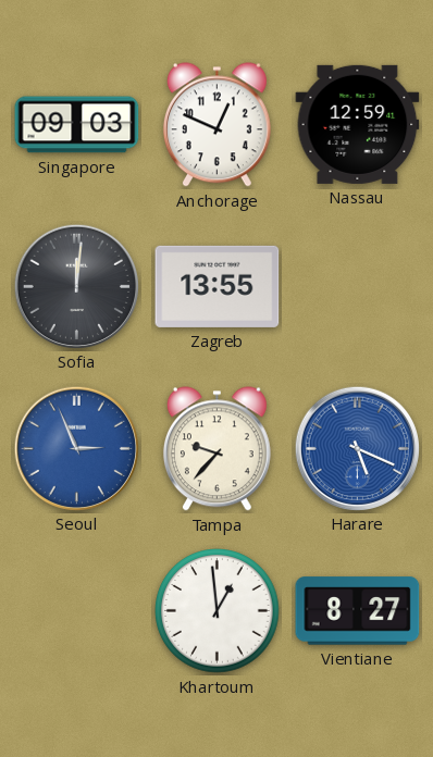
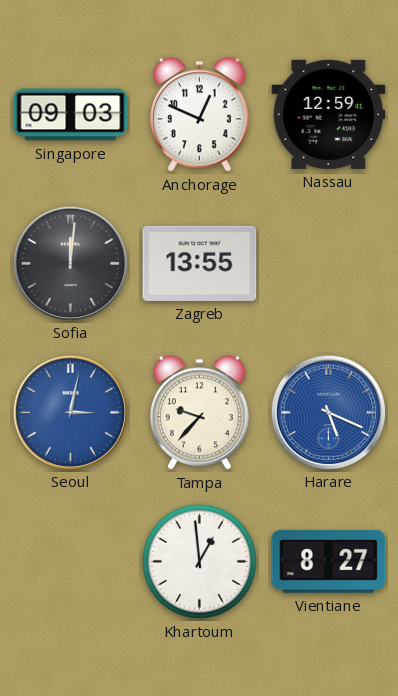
Seoul: 2:56 -> 3:02 (70, 412)
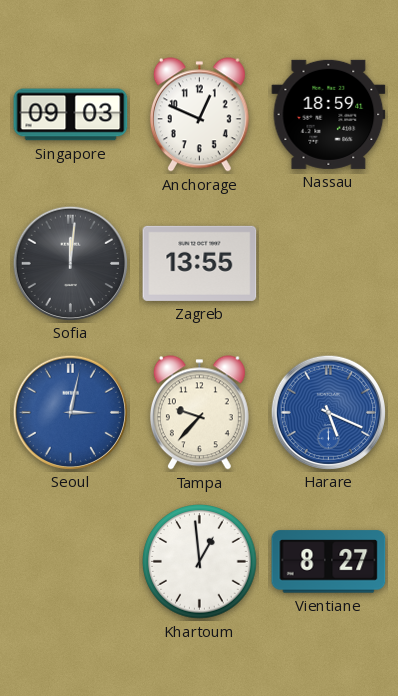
Nassau: 12:59 -> 18:59 (329, 114)
